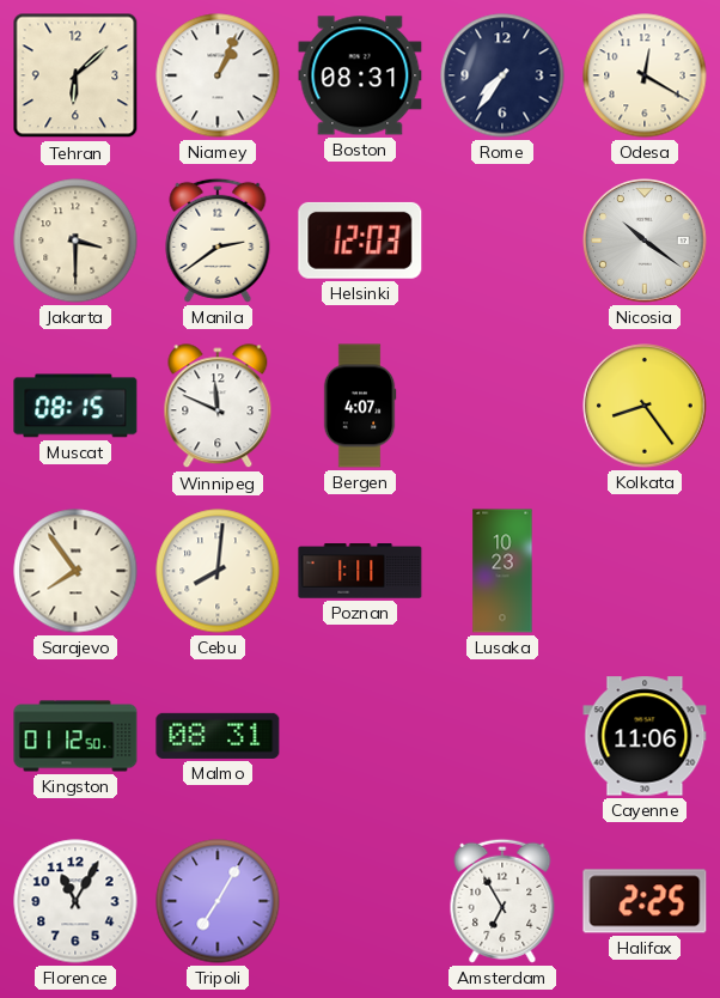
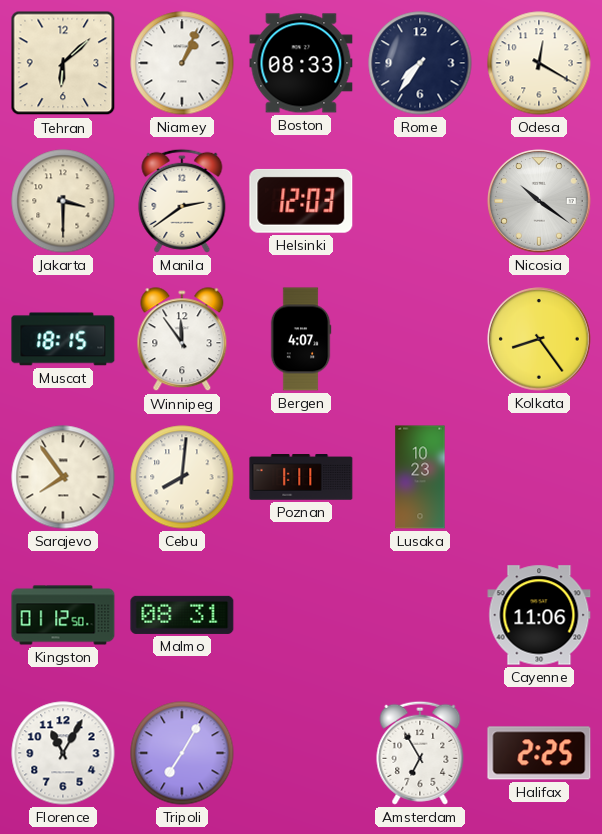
Boston: 08:31 -> 08:33 (301, 63)
Muscat: 08:15 -> 18:15 (63, 339)
Winnipeg: 11:49 -> 11:54 (182, 340)
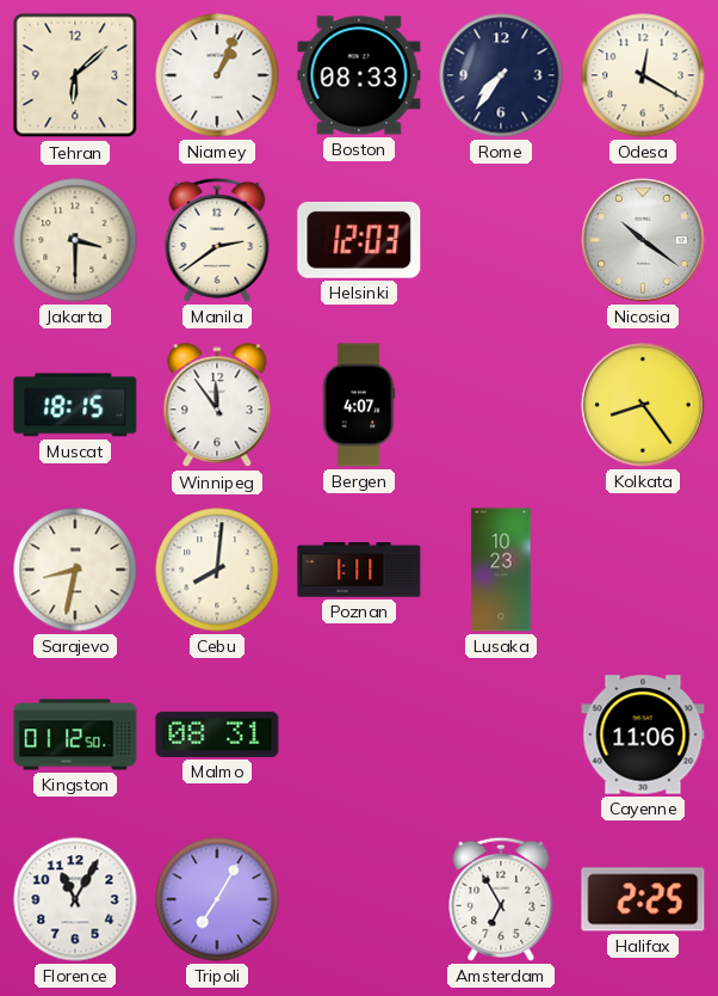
Sarajevo: 7:54 -> 8:32 (75, 570)
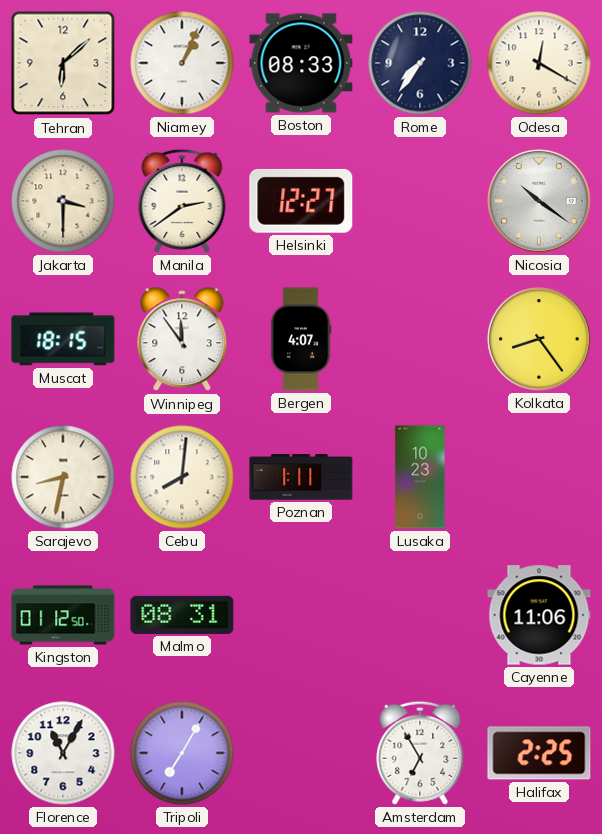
Helsinki: 12:03 -> 12:27 (301, 201)
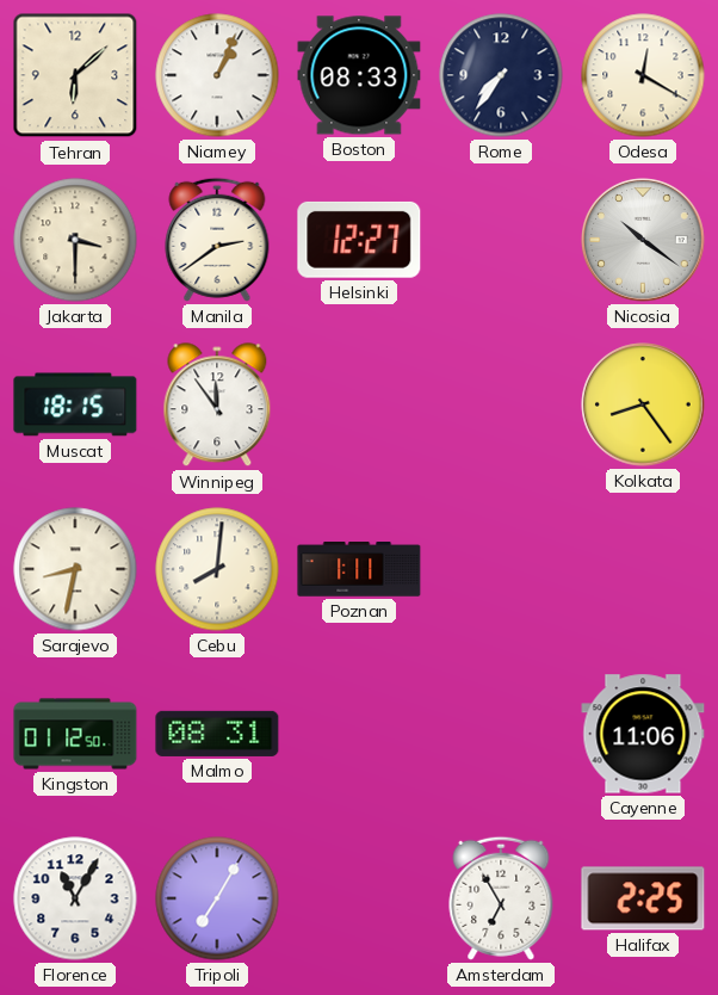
Bergen: 4:07 -> none (301, 339)
Lusaka: 10:23 -> none (420, 477)
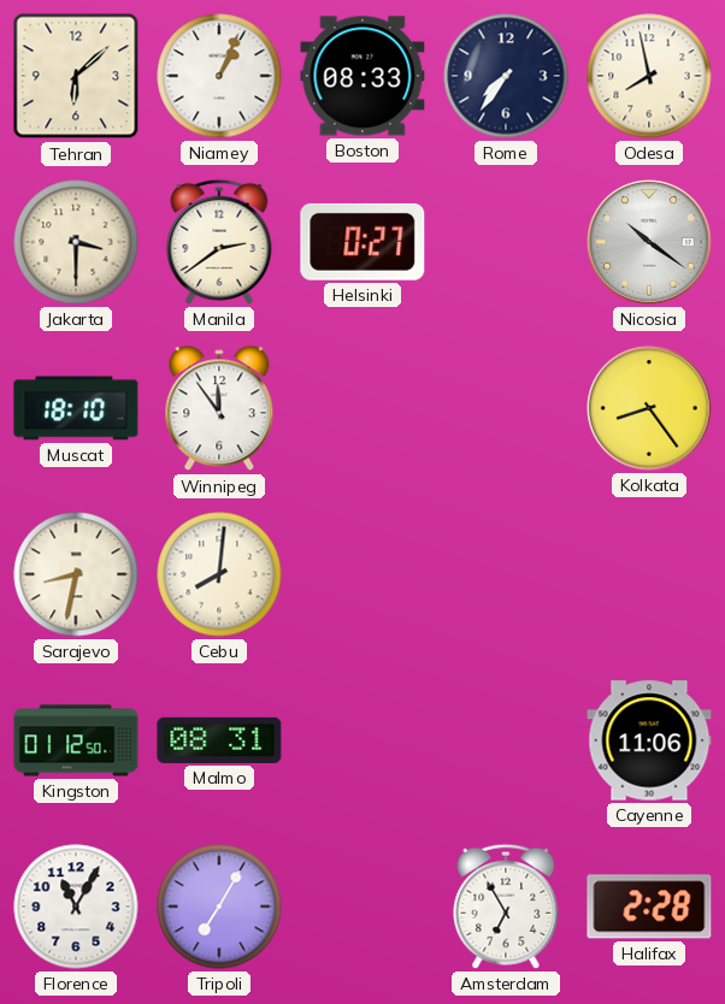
Odesa: 12:20 -> 7:58 (649, 76)
Helsinki: 12:27 -> 0:27 (362, 242)
Muscat: 18:15 -> 18:10 (76, 408)
Poznan: 1:11 -> none (359, 570)
Halifax: 2:25 -> 2:28 (649, 906)
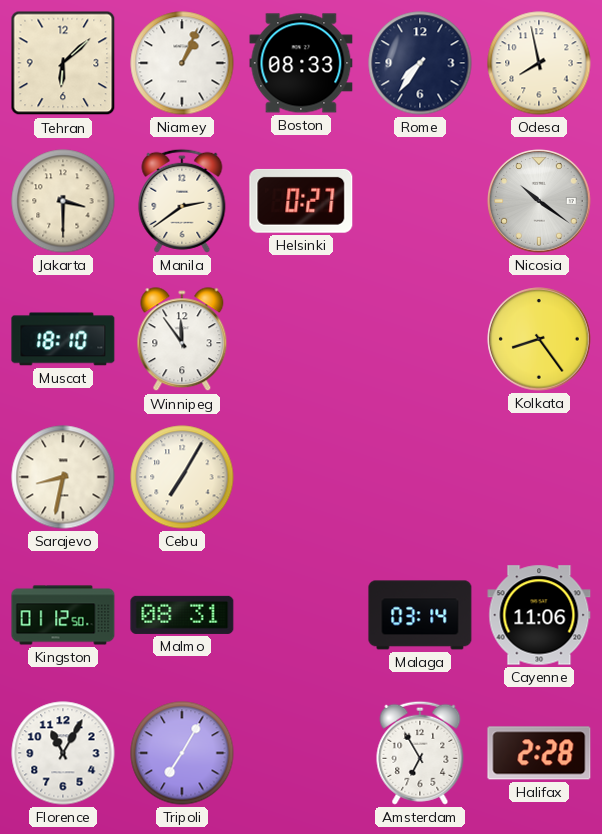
Cebu: 8:01 -> 7:05 (182, 477)
Malaga: none -> 03:14 (420, 615)
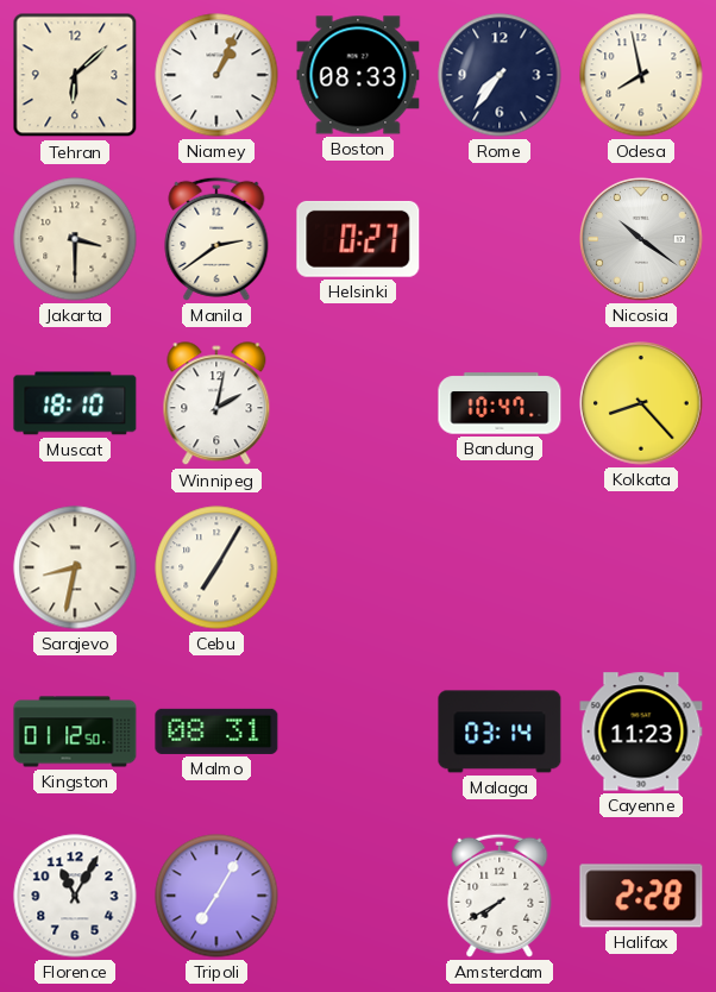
Winnipeg: 11:54 -> 2:02 (216, 404)
Bandung: none -> 10:47 (500, 403)
Kolkata: 8:24 -> 8:23 (641, 403)
Cayenne: 11:06 -> 11:23 (641, 732)
Amsterdam: 6:55 -> 7:40 (500, 896)
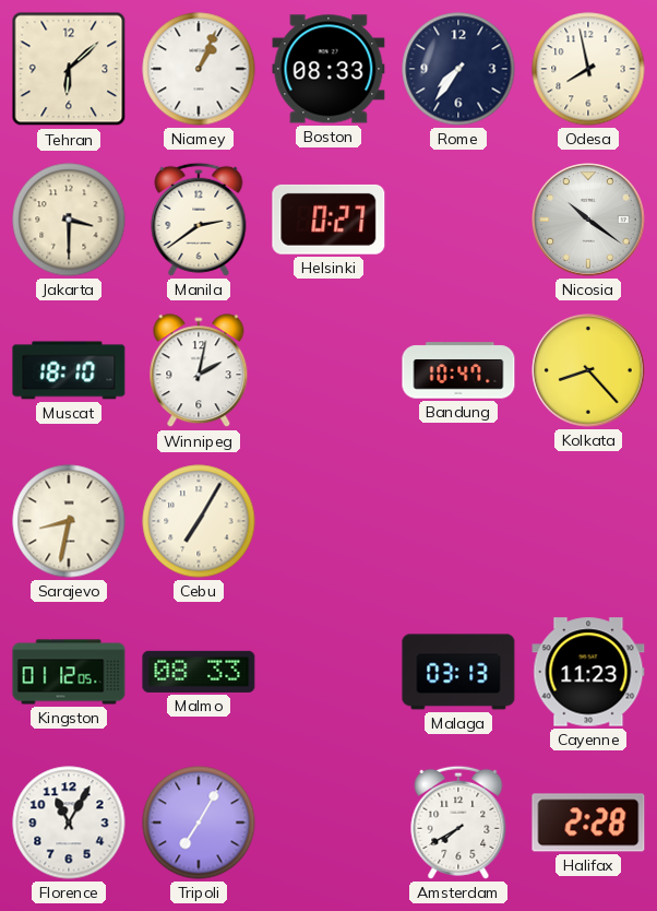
Kingston: 01:12:50 -> 01:12:05 (69, 672)
Malmo: 08:31 -> 08:33 (199, 672)
Malaga: 03:14 -> 03:13 (458, 672)
